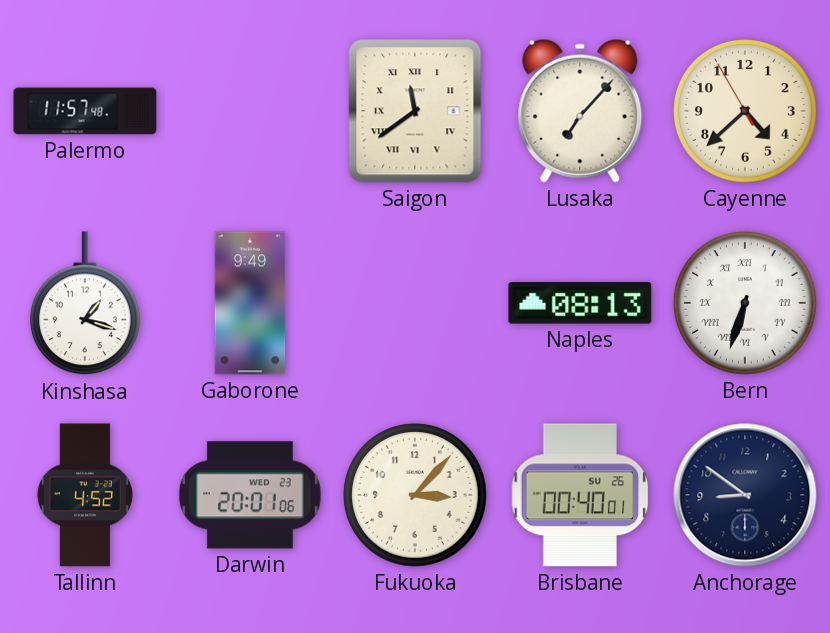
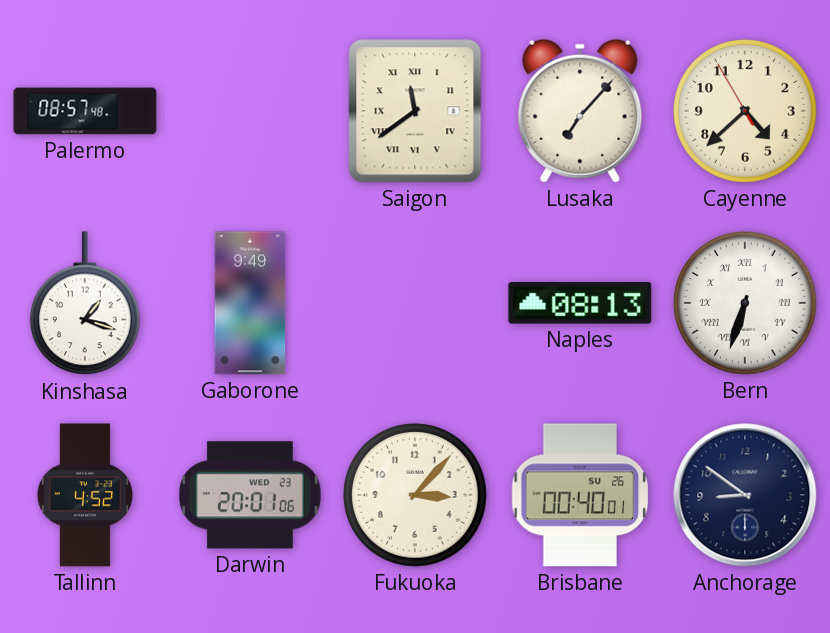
Palermo: 11:57 -> 08:57 (85, 111)
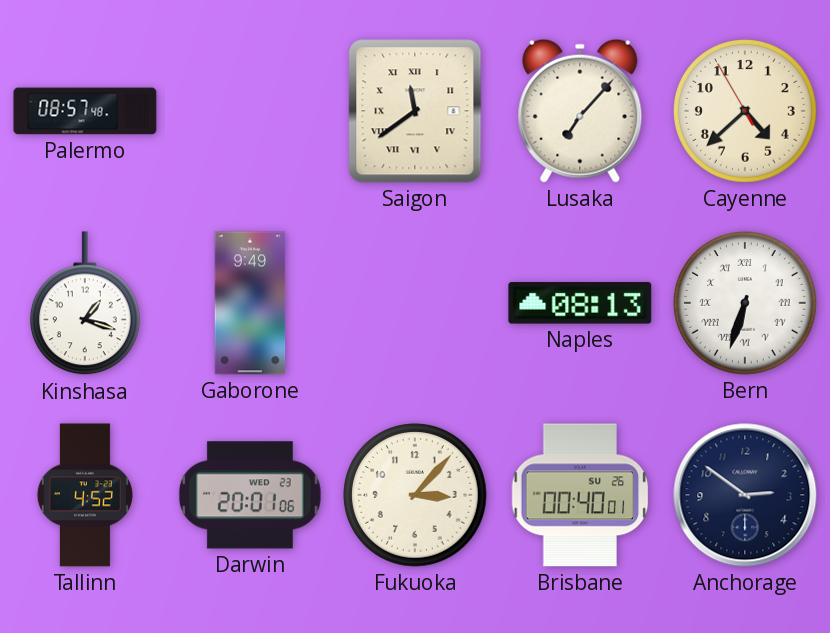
Anchorage: 8:51 -> 2:51 (745, 495)
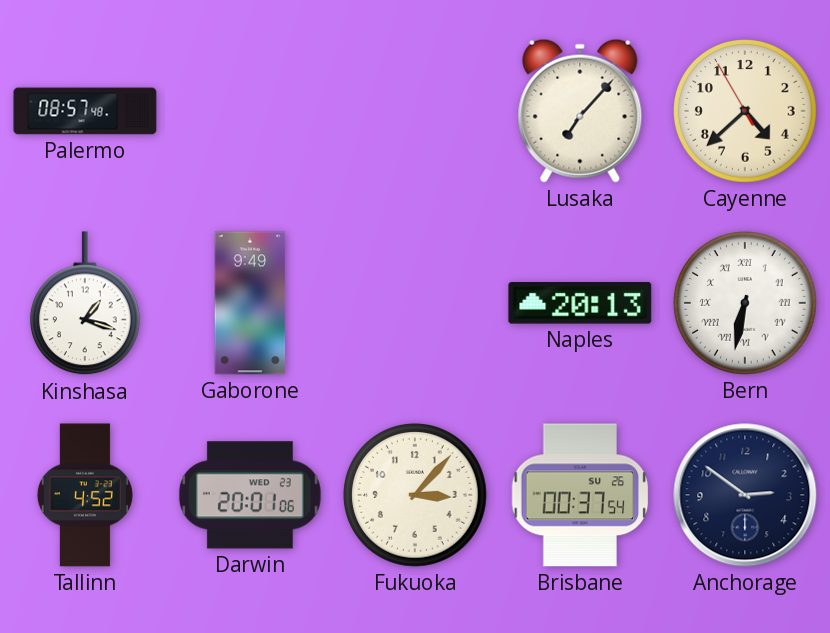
Saigon: 11:39 -> none (415, 111)
Naples: 08:13 -> 20:13 (580, 303)
Bern: 6:33 -> 6:32 (746, 304)
Brisbane: 00:40 -> 00:37 (580, 495)
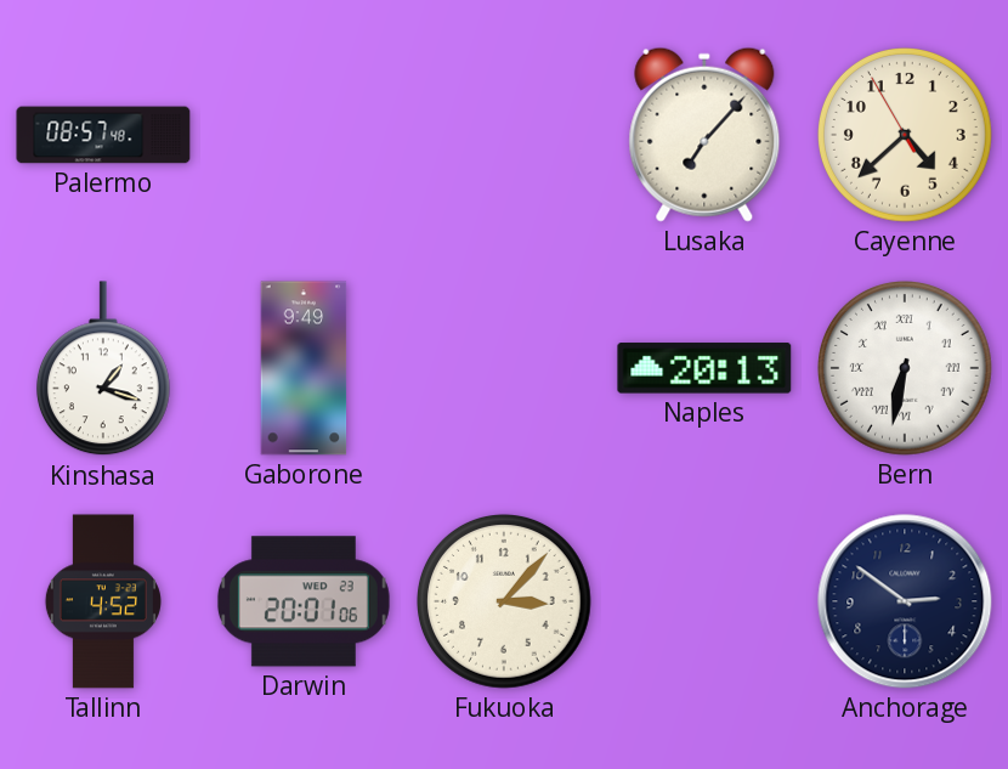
Brisbane: 00:37 -> none (580, 495)
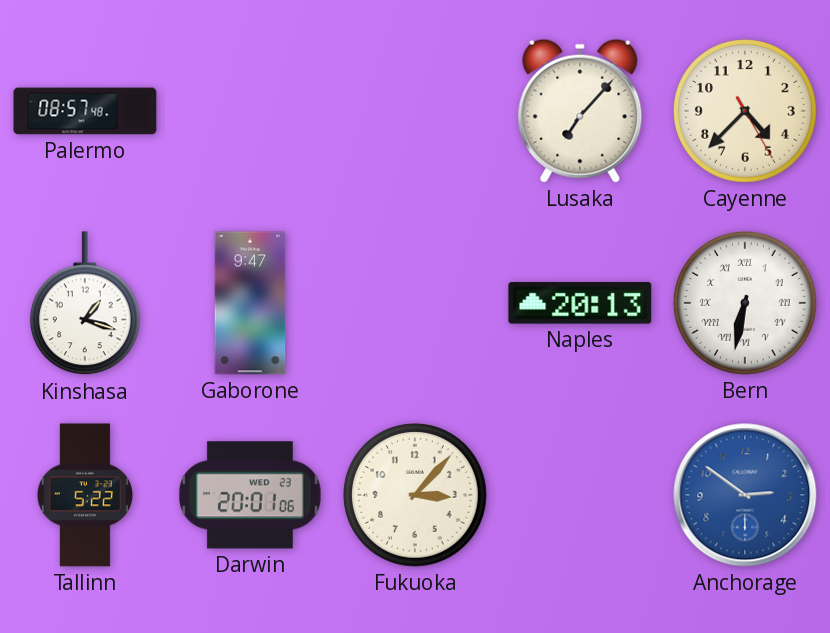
Cayenne: 4:37:55 -> 4:37:25 (746, 112)
Gaborone: 9:49 -> 9:47 (250, 303)
Tallinn: 4:52 -> 5:22 (85, 495)
Anchorage dial: navy -> blue (745, 495)
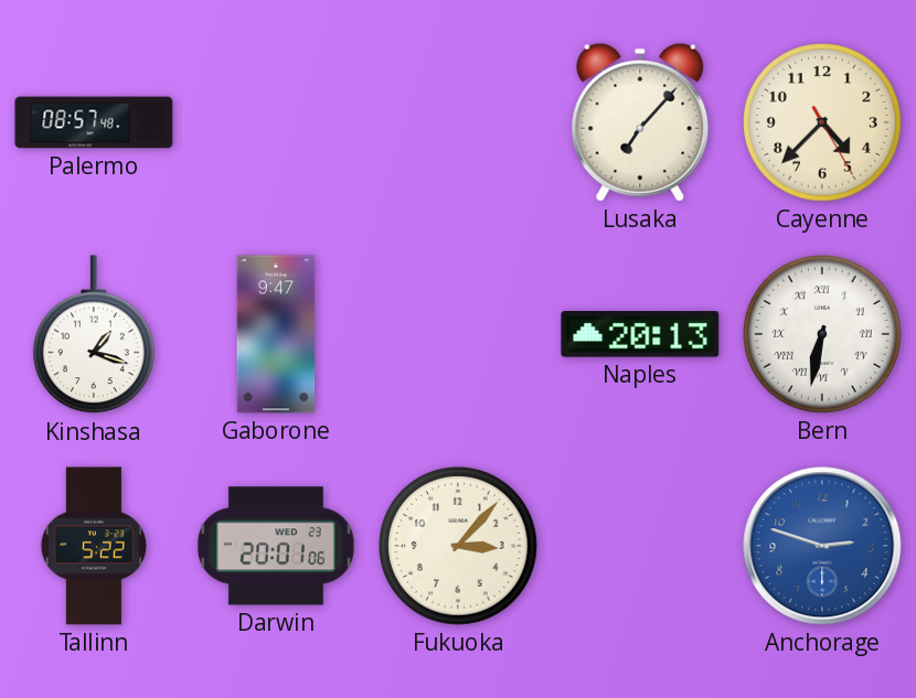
Anchorage: 2:51 -> 2:48 (822, 546)
